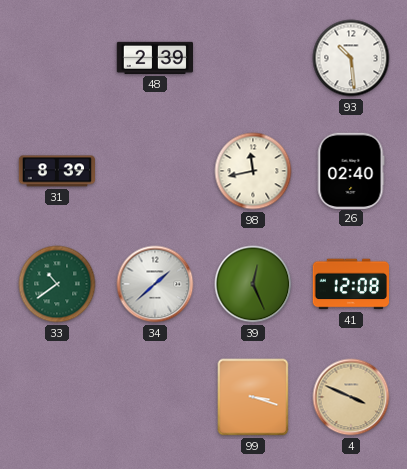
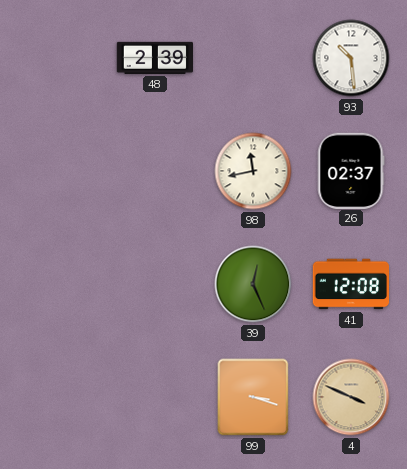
31: 8:39 -> none (57, 171)
26: 02:40 -> 02:37 (351, 170)
33: 10:39 -> none (57, 284)
34: 1:38 -> none (155, 284)
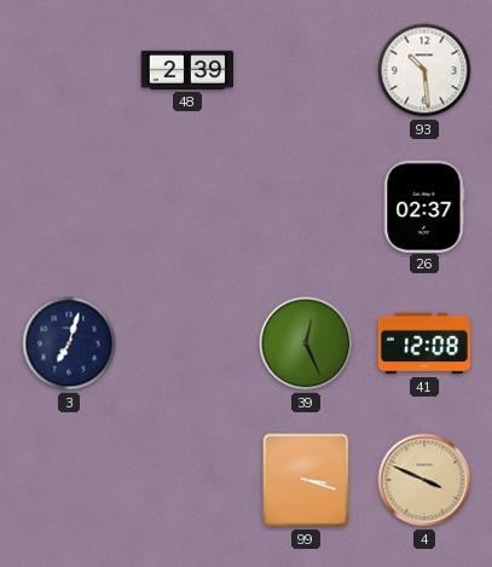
98: 11:43 -> none (253, 171)
3: none -> 7:03 (69, 343)
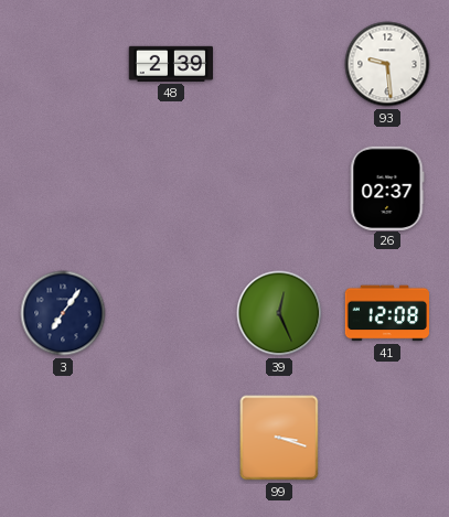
93: 10:29 -> 9:29 (387, 64)
3: 7:03 -> 7:06 (63, 313)
4: 3:49 -> none (424, 480)
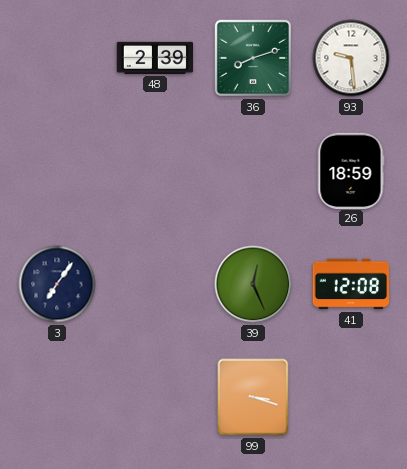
36: none -> 8:12 (253, 58)
26: 02:37 -> 18:59 (351, 170)
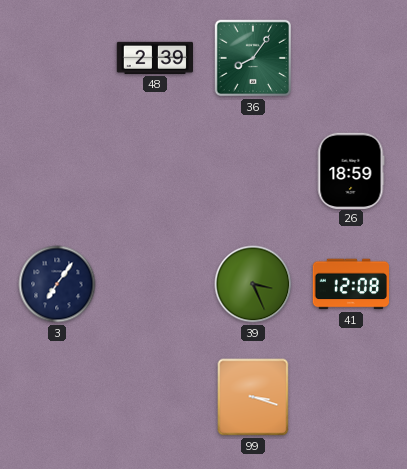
36: 8:12 -> 8:06 (253, 58)
93: 9:29 -> none (351, 58)
39: 12:26 -> 3:26 (253, 284)
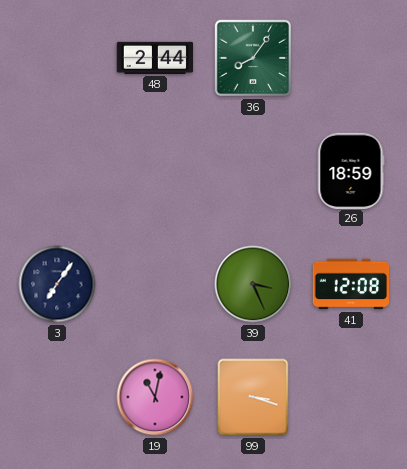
48: 2:39 -> 2:44 (154, 58)
19: none -> 11:02 (155, 397)
